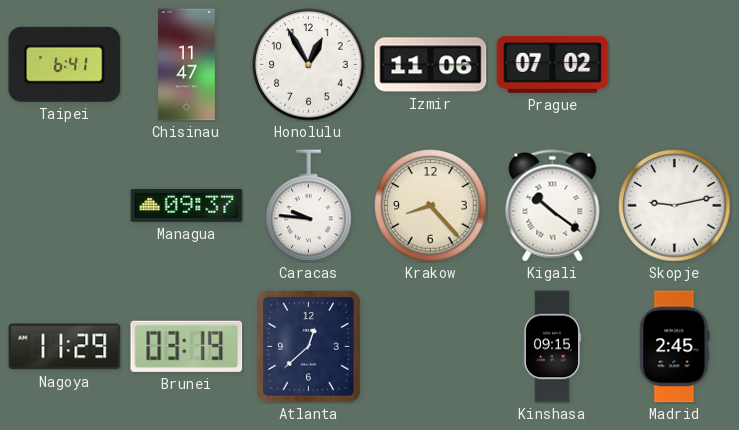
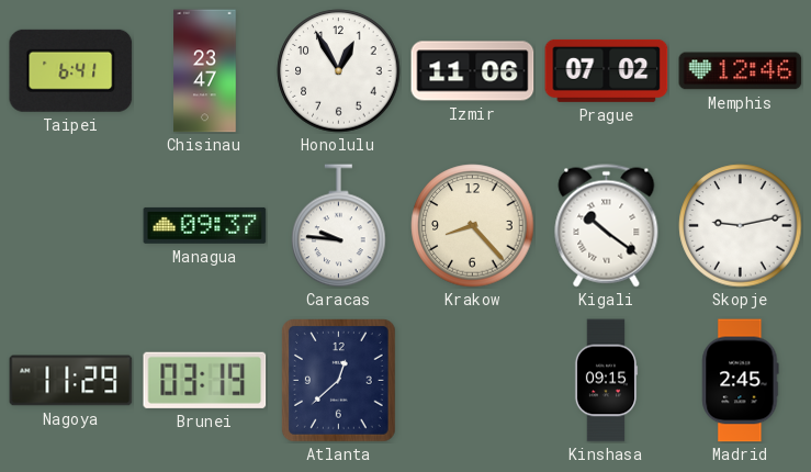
Chisinau: 11:47 -> 23:47 (205, 71)
Memphis: none -> 12:46 (741, 71)
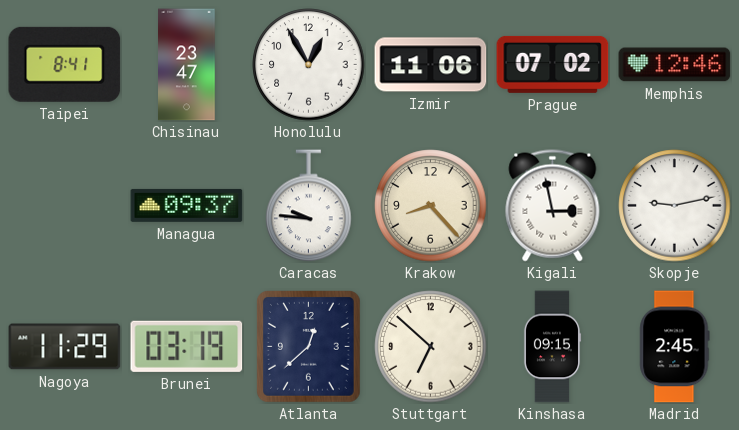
Taipei: 6:41 -> 8:41 (65, 64)
Kigali: 10:21 -> 2:58 (553, 206)
Stuttgart: none -> 6:52 (431, 347)
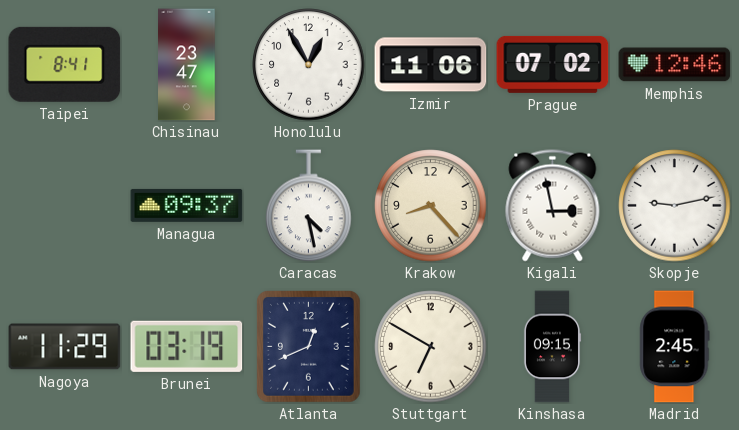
Caracas: 9:46 -> 4:28 (309, 206)
Atlanta: 12:38 -> 12:41 (309, 347)
Stuttgart: 6:52 -> 6:50 (431, 347)
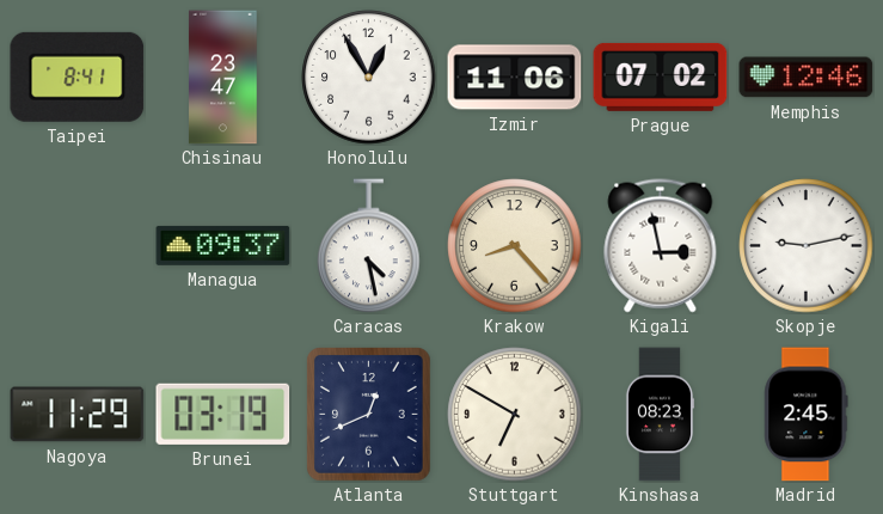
Kinshasa: 09:15 -> 08:23 (660, 415)
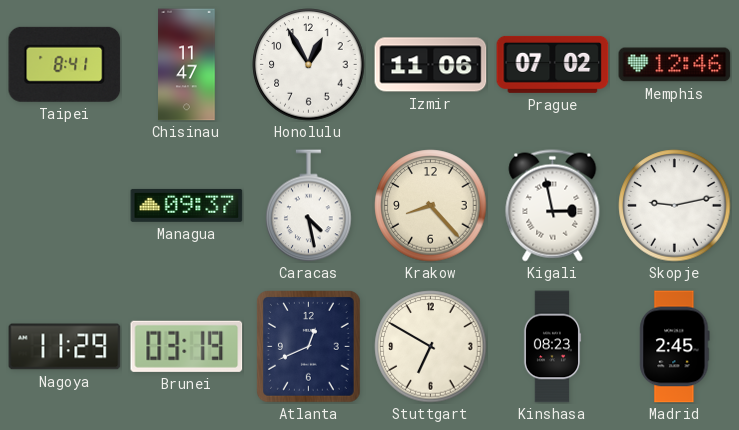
Chisinau: 23:47 -> 11:47 (187, 65)
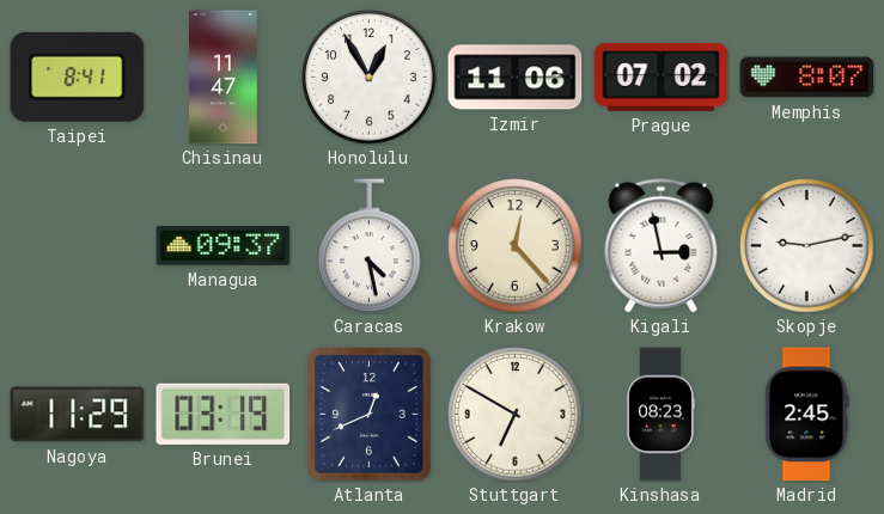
Memphis: 12:46 -> 8:07 (807, 78)
Krakow: 8:23 -> 12:23 (516, 246)
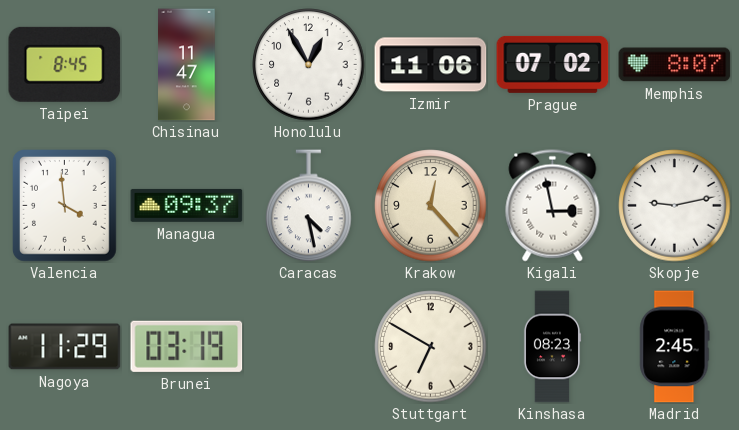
Taipei: 8:41 -> 8:45 (65, 64)
Valencia: none -> 3:59 (65, 206)
Atlanta: 12:41 -> none (370, 415)
